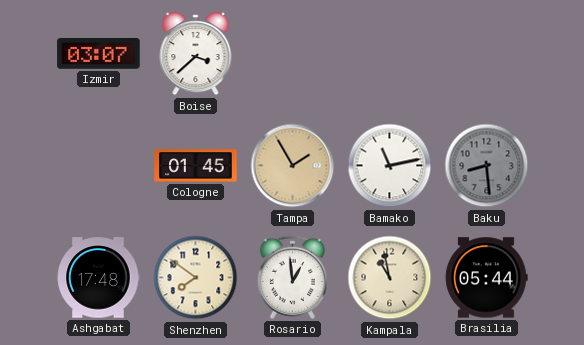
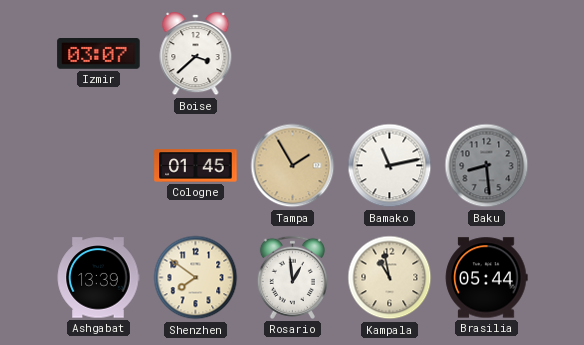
Ashgabat: 17:48 -> 13:39 (98, 278)
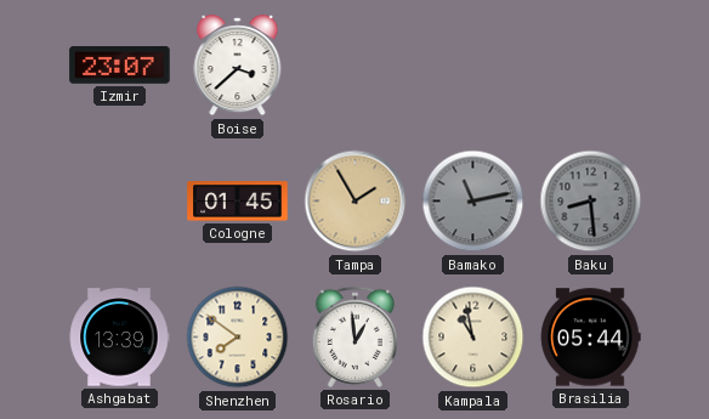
Izmir: 03:07 -> 23:07 (120, 66)
Bamako dial: white -> grey (473, 202)
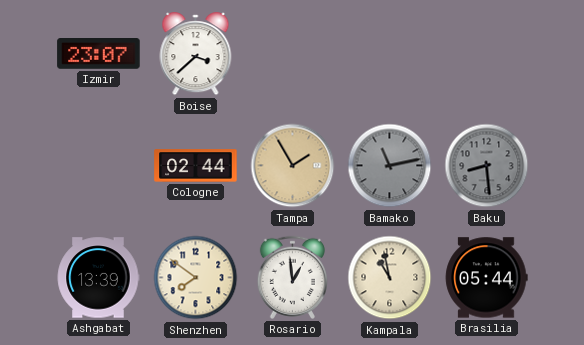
Cologne: 01:45 -> 02:44 (196, 166)
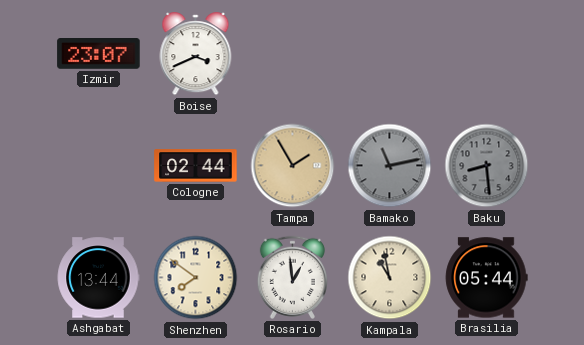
Boise: 3:38 -> 3:41 (196, 54)
Ashgabat: 13:39 -> 13:44 (98, 278)
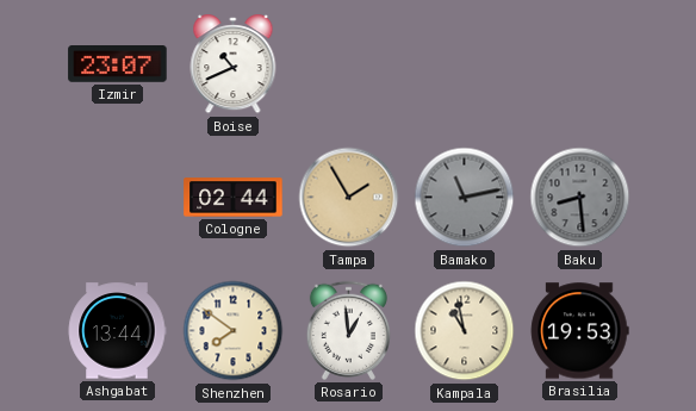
Boise: 3:41 -> 10:41 (234, 64)
Brasilia: 05:44 -> 19:53 (579, 331)
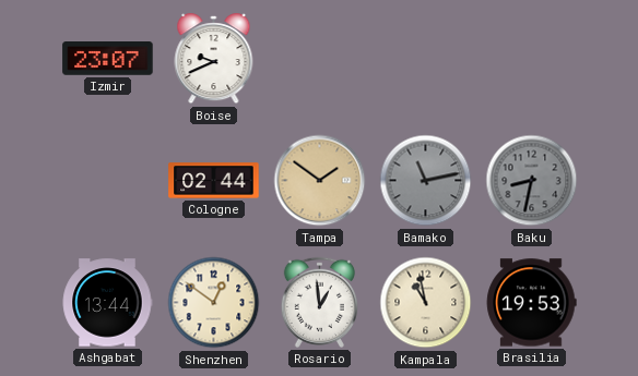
Boise: 10:41 -> 9:41 (214, 59)
Tampa: 1:55 -> 1:51 (320, 181)
Baku: 8:29 -> 8:32 (532, 181)
Shenzhen: 7:51 -> 12:51 (214, 303)
